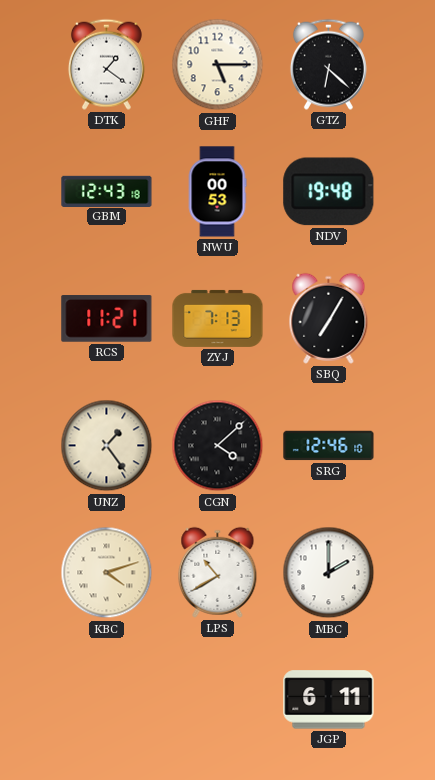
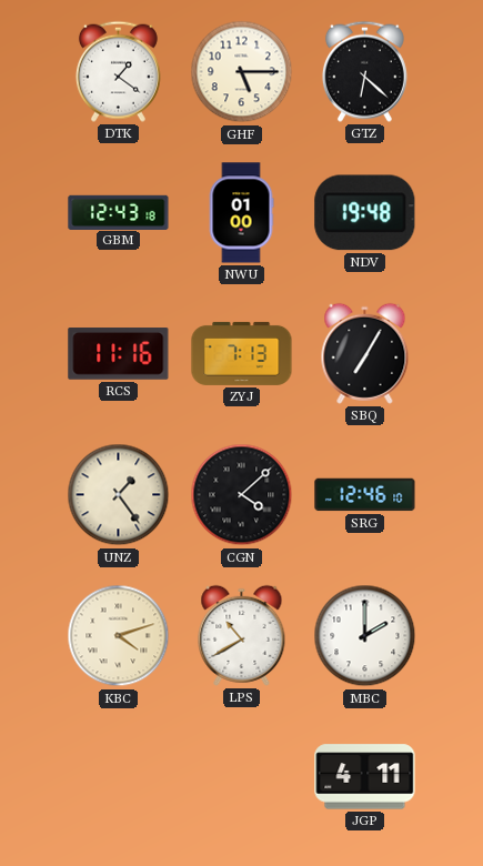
NWU: 00:53 -> 01:00 (241, 213)
RCS: 11:21 -> 11:16 (119, 354)
JGP: 6:11 -> 4:11 (365, 777)
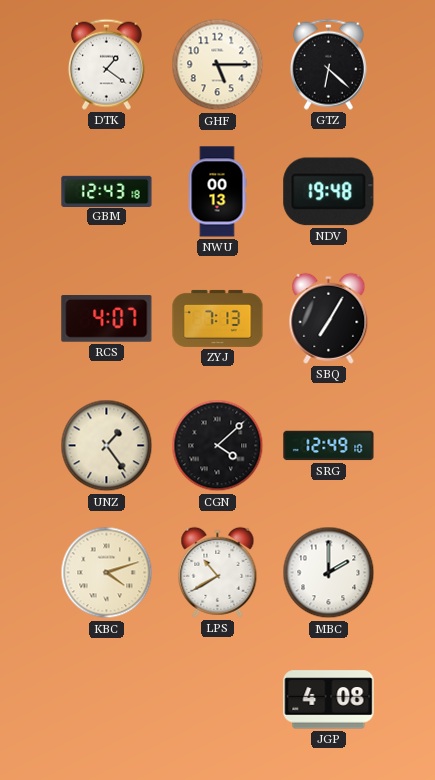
NWU: 01:00 -> 00:13 (217, 192)
RCS: 11:16 -> 4:07 (107, 319)
SRG: 12:46 -> 12:49 (329, 446)
JGP: 4:11 -> 4:08 (329, 700)
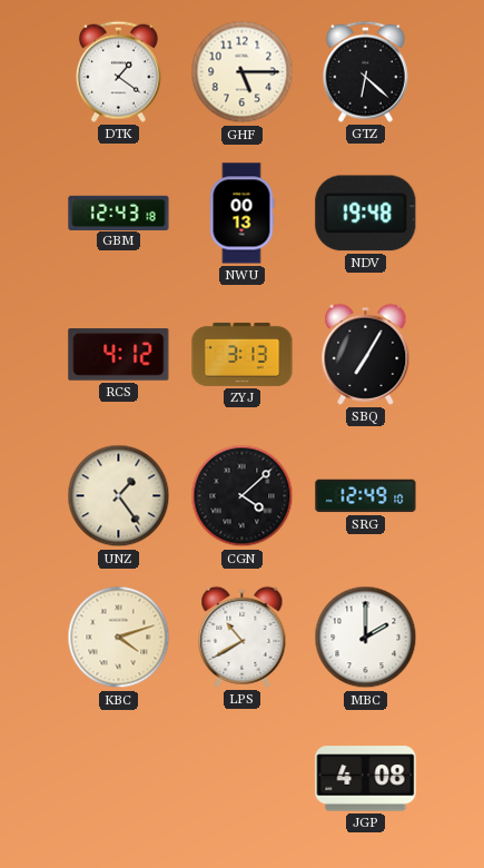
RCS: 4:07 -> 4:12 (119, 355)
ZYJ: 7:13 -> 3:13 (243, 354)
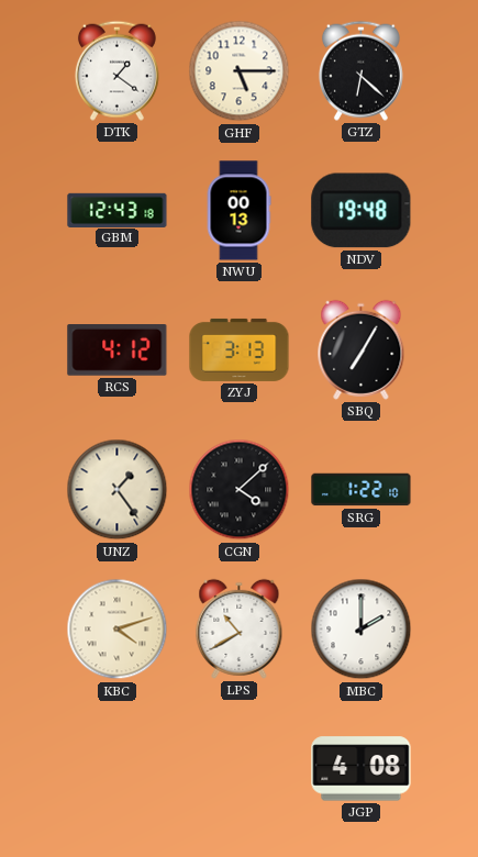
SRG: 12:49 -> 1:22 (362, 490)
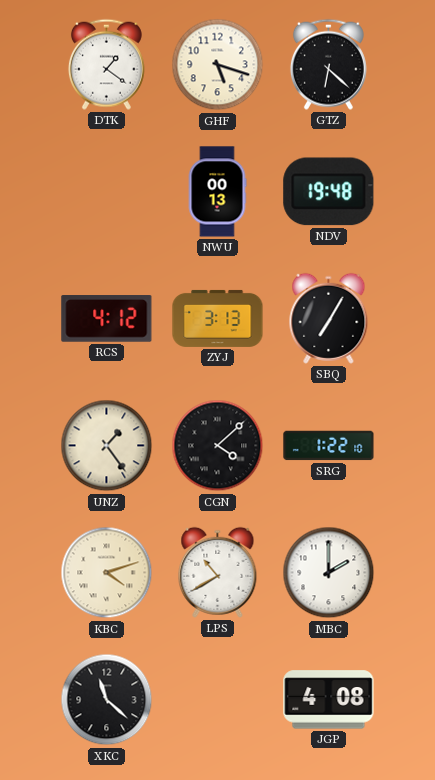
GHF: 5:15 -> 5:18 (218, 65)
GBM: 12:43 -> none (118, 210)
XKC: none -> 11:22 (107, 700)
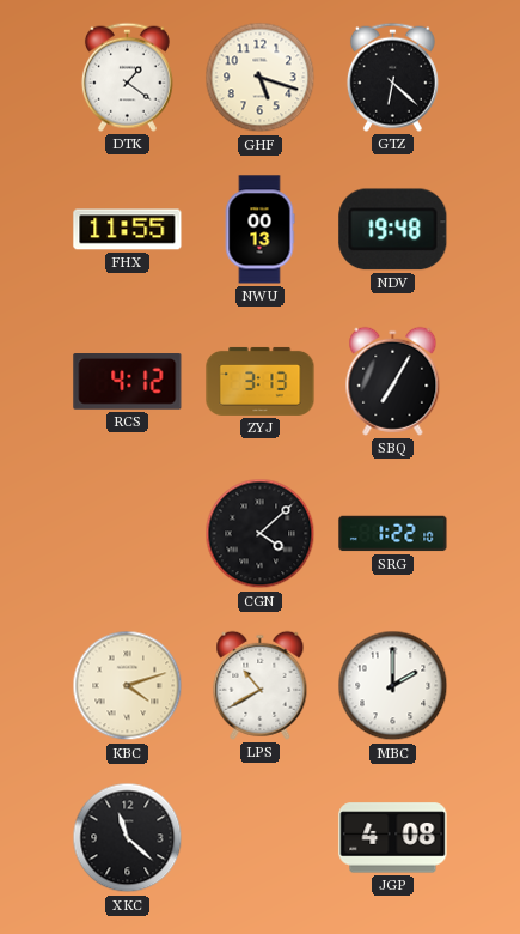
FHX: none -> 11:55 (128, 230)
UNZ: 1:24 -> none (107, 446)
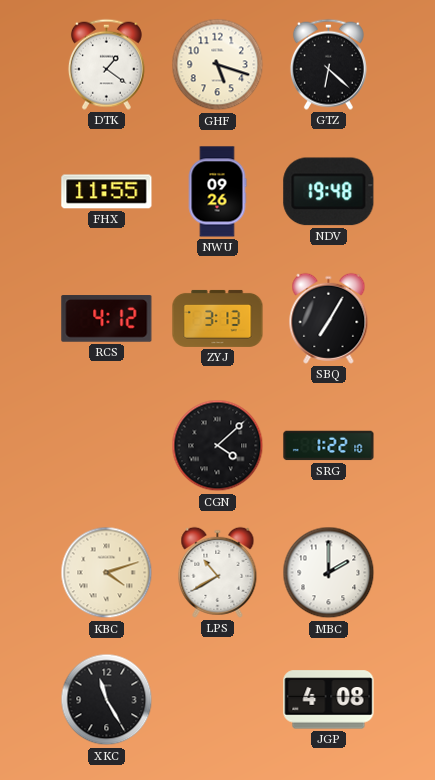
NWU: 00:13 -> 09:26 (217, 192)
XKC: 11:22 -> 11:25 (107, 700)
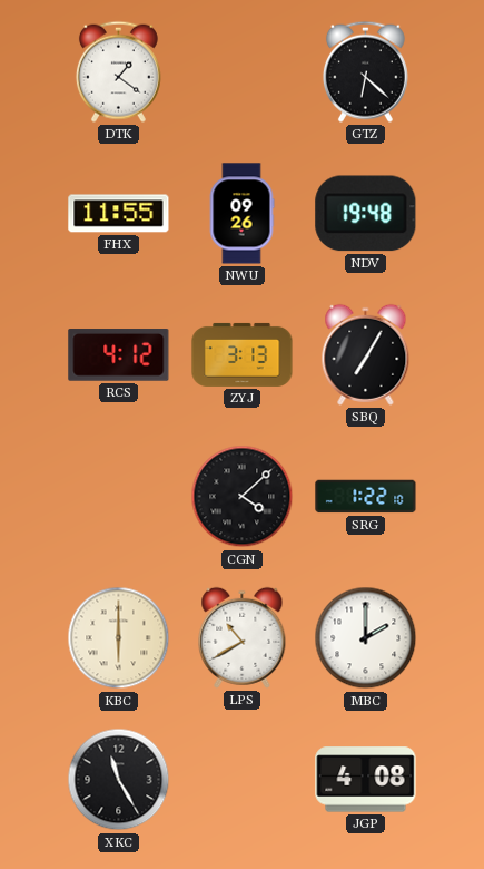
GHF: 5:18 -> none (218, 65)
KBC: 4:12 -> 6:00 (119, 638)
